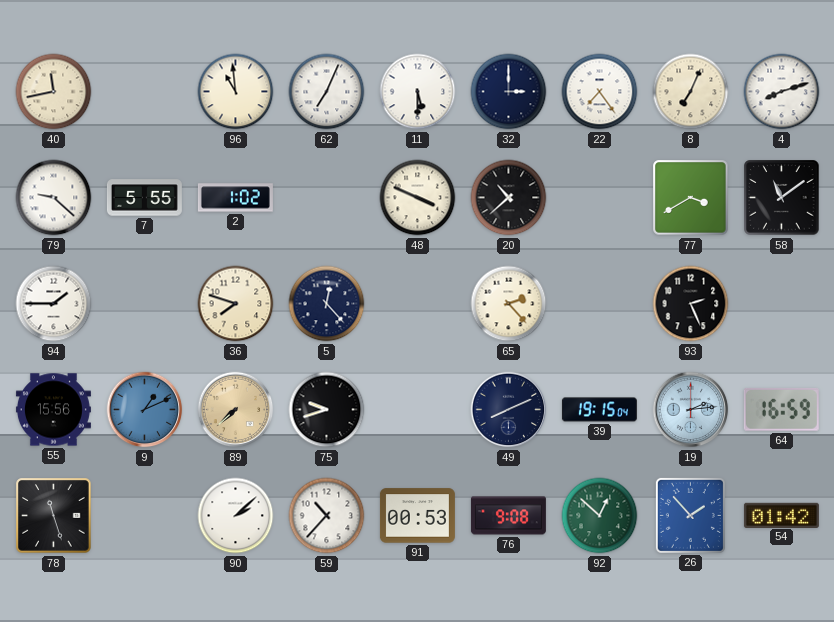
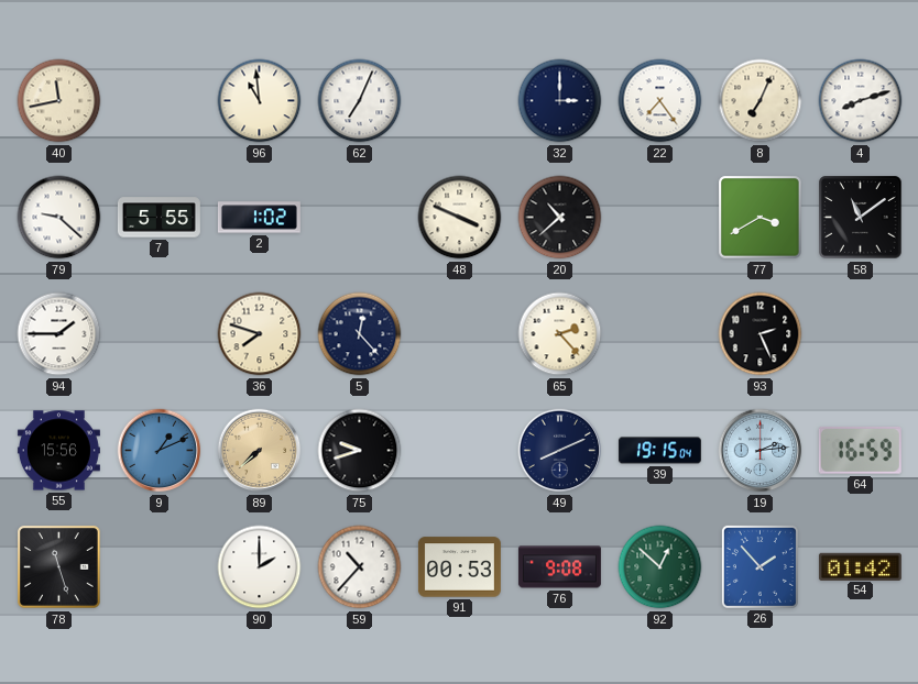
11: 5:30 -> none (418, 92)
90: 2:08 -> 2:00 (260, 567)
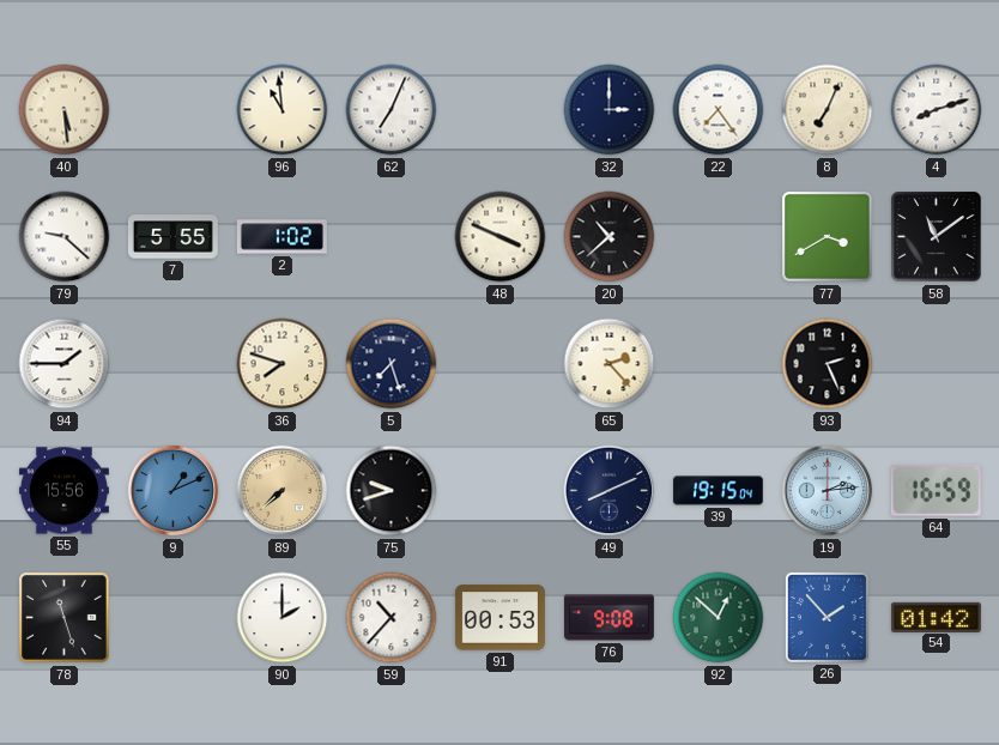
40: 11:43 -> 5:29 (65, 110)
5: 12:23 -> 7:27 (392, 364)
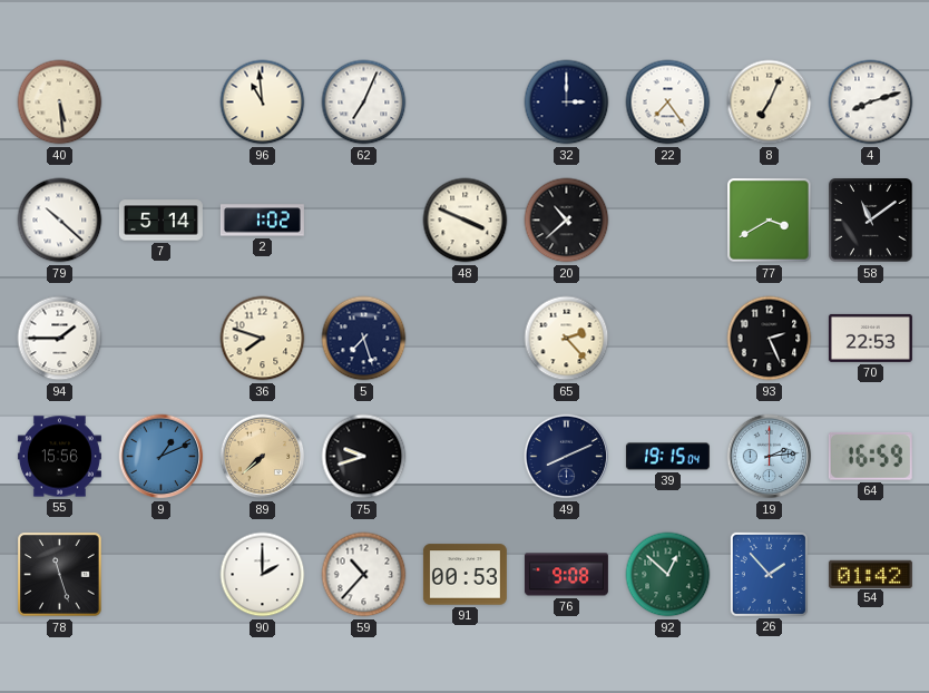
79: 9:22 -> 10:22 (60, 221)
7: 5:55 -> 5:14 (160, 221)
70: none -> 22:53 (870, 338)
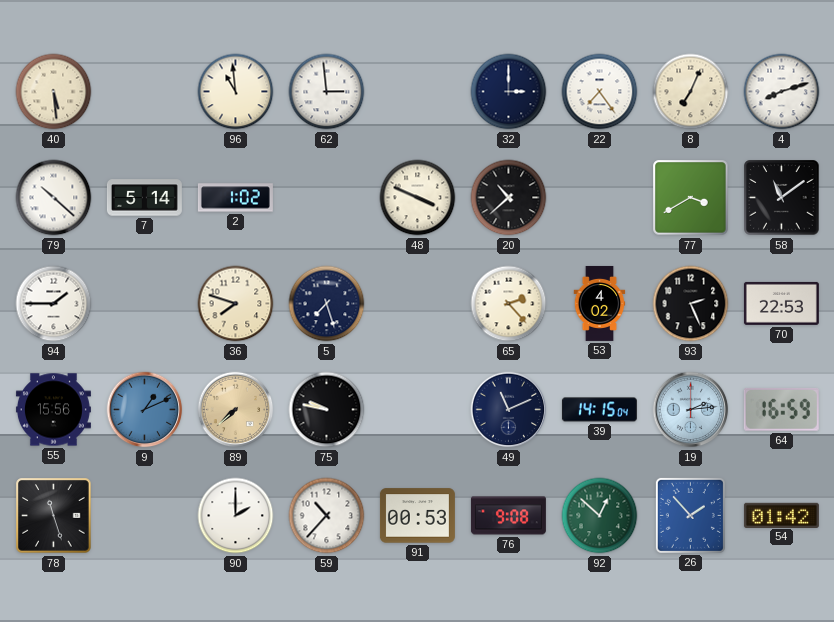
62: 7:04 -> 2:59 (327, 92)
53: none -> 4:02 (600, 303)
75: 9:42 -> 9:47 (327, 410)
49: 8:11 -> 11:11 (509, 410)
39: 19:15 -> 14:15 (599, 410)
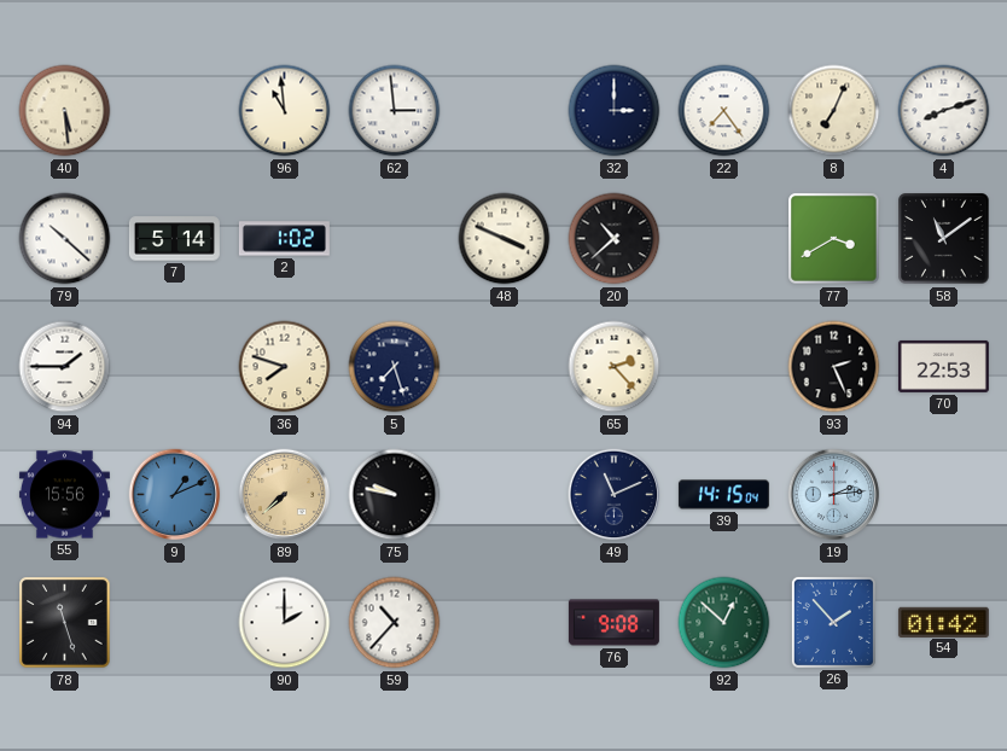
53: 4:02 -> none (600, 303)
64: 16:59 -> none (781, 409)
91: 00:53 -> none (417, 516)
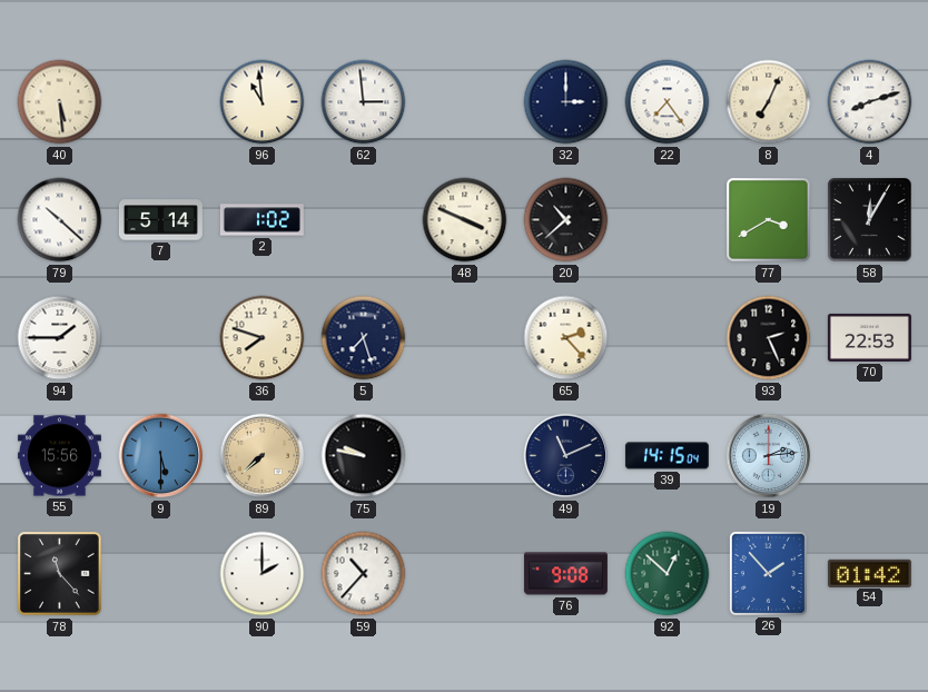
58: 11:09 -> 12:05 (870, 220)
9: 1:11 -> 5:30 (161, 456)
78: 11:27 -> 11:23 (60, 574)
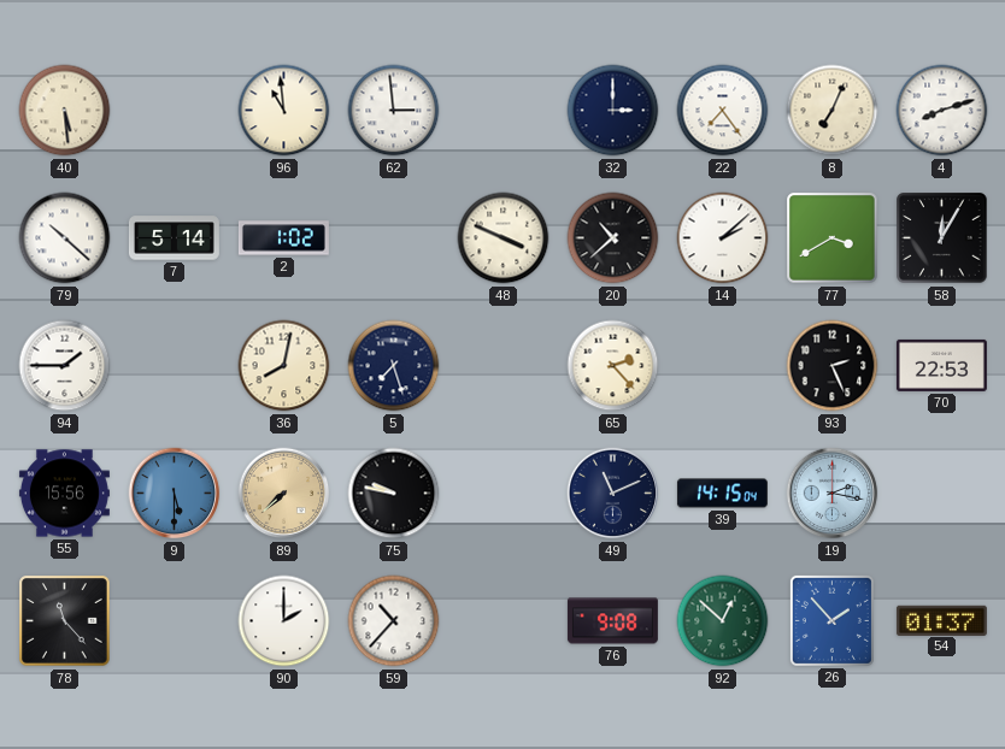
14: none -> 2:08 (723, 238)
36: 7:48 -> 8:02 (284, 366)
19: 2:14 -> 2:17 (833, 494)
54: 01:42 -> 01:37 (941, 620)
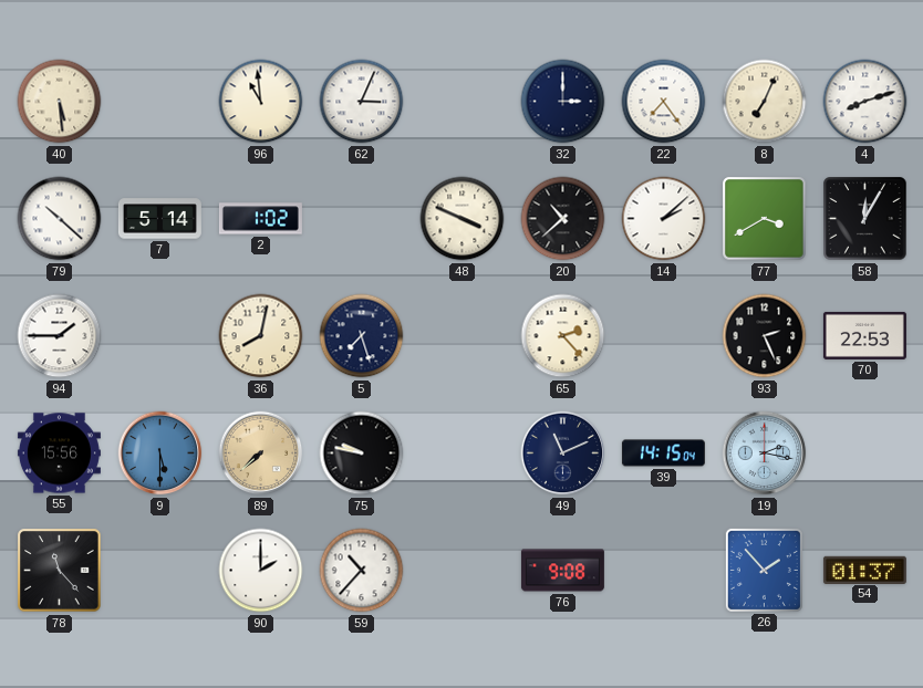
62: 2:59 -> 3:04 (362, 102)
92: 12:52 -> none (723, 621)
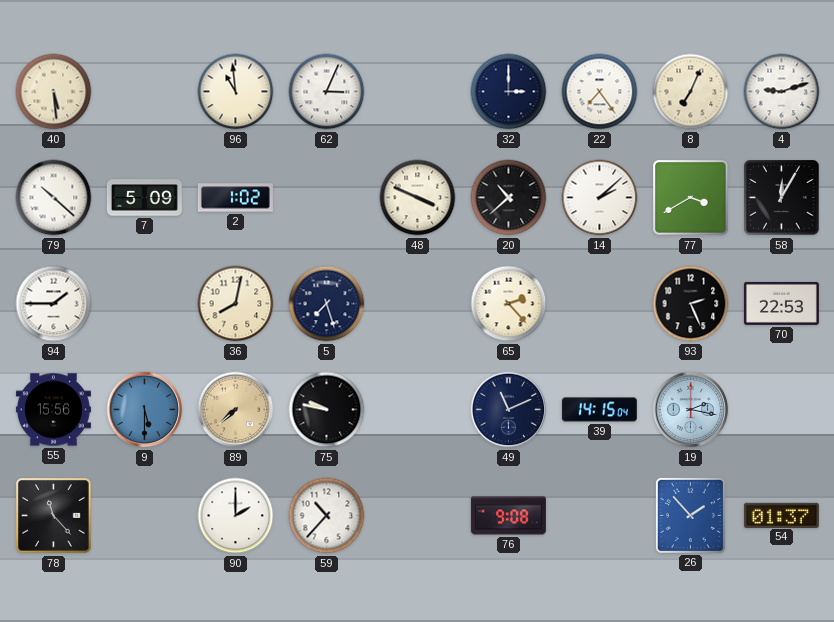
4: 8:12 -> 9:12 (782, 92)
7: 5:14 -> 5:09 (144, 198)
